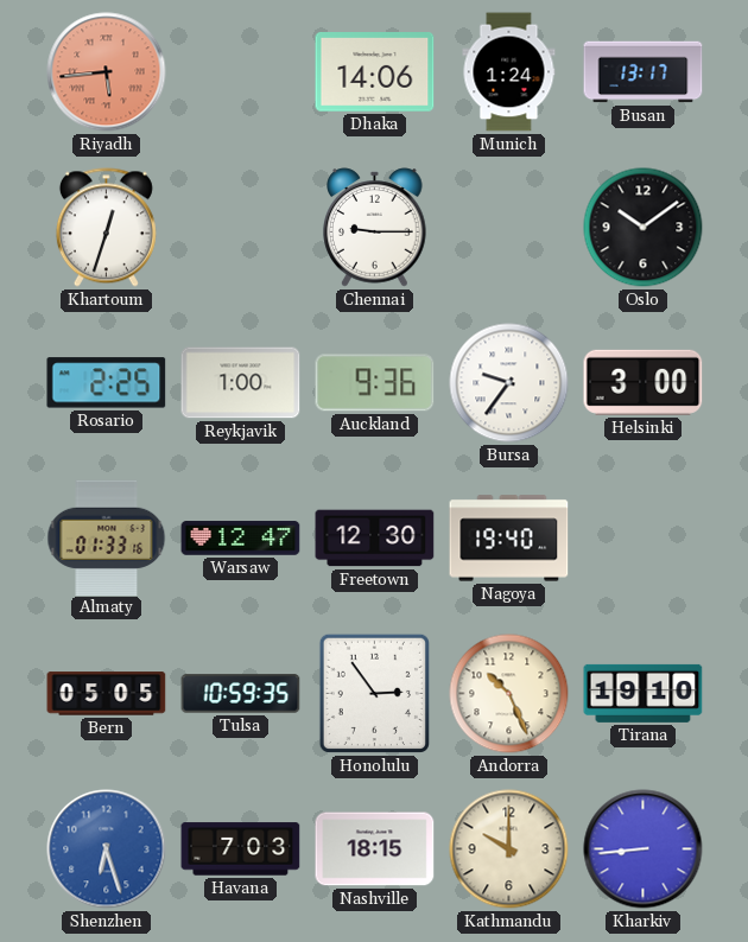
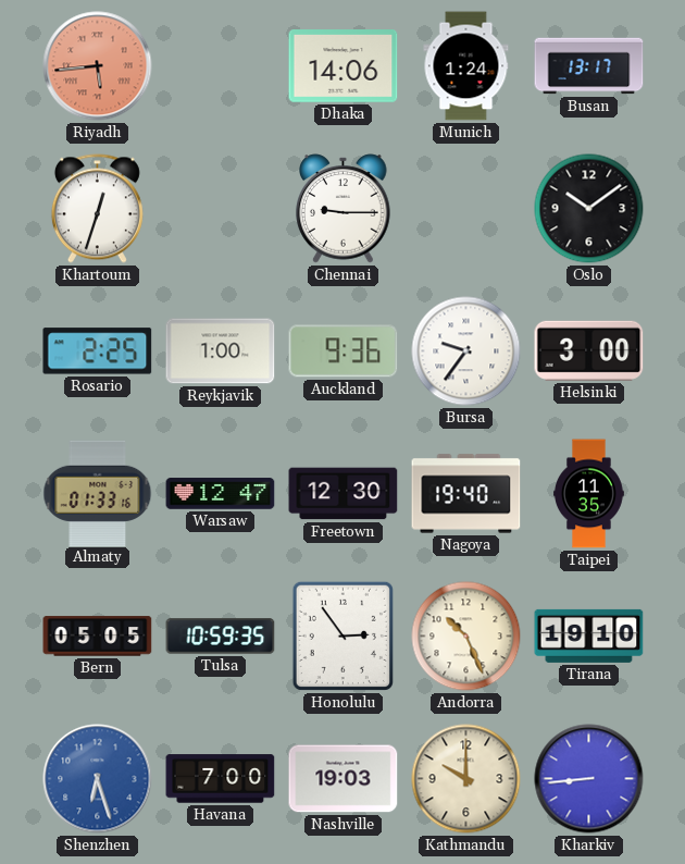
Taipei: none -> 11:35 (589, 494)
Havana: 7:03 -> 7:00 (221, 779)
Nashville: 18:15 -> 19:03 (344, 779)
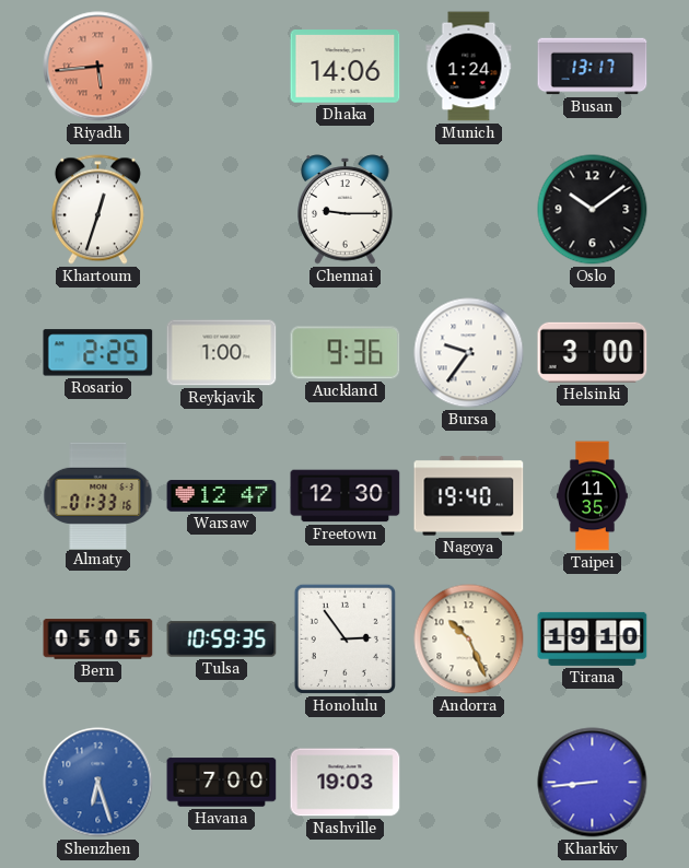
Kathmandu: 10:00 -> none (466, 779)
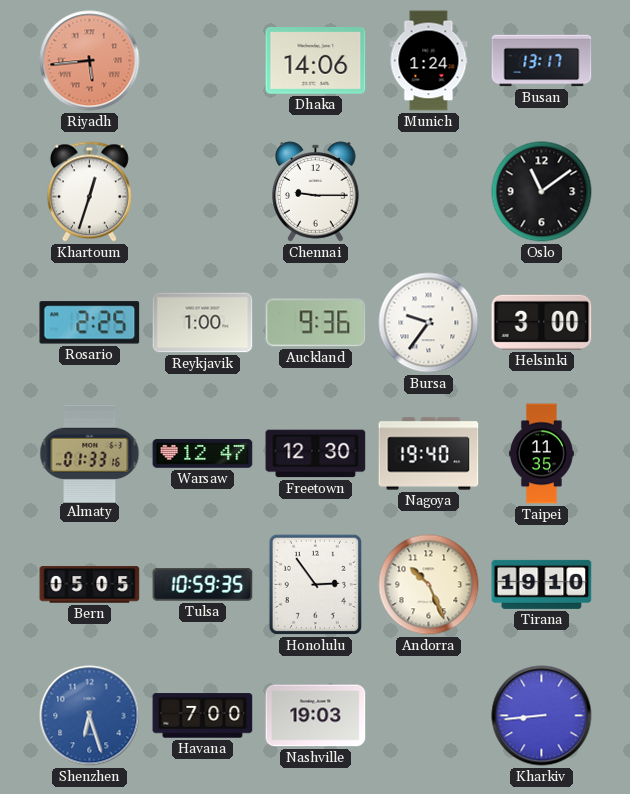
Oslo: 10:09 -> 11:09 (542, 192)
